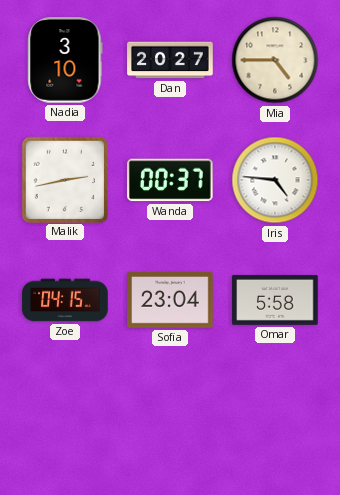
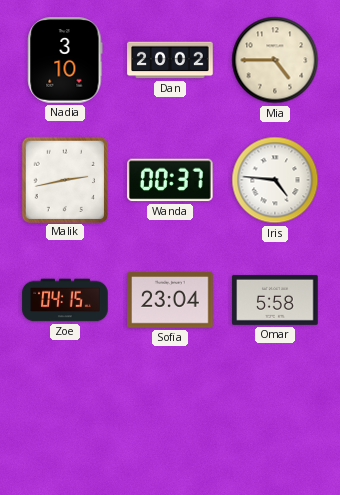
Dan: 20:27 -> 20:02 (170, 60)
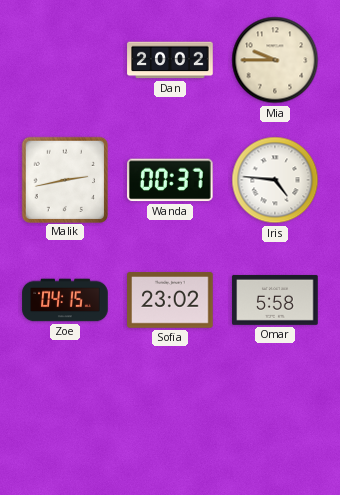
Nadia: 3:10 -> none (65, 60)
Mia: 4:45 -> 9:45 (275, 60)
Sofia: 23:04 -> 23:02 (170, 300)
